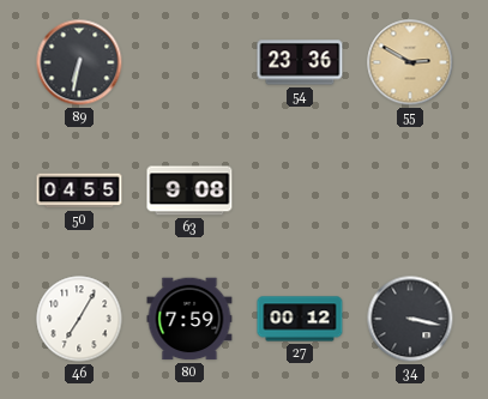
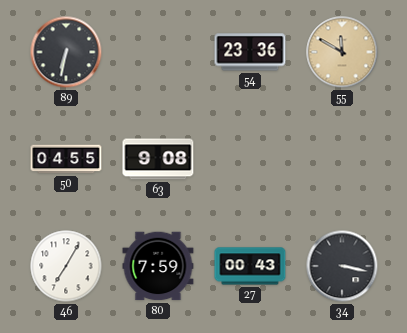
55: 2:50 -> 11:50 (342, 52)
27: 00:12 -> 00:43 (250, 266)
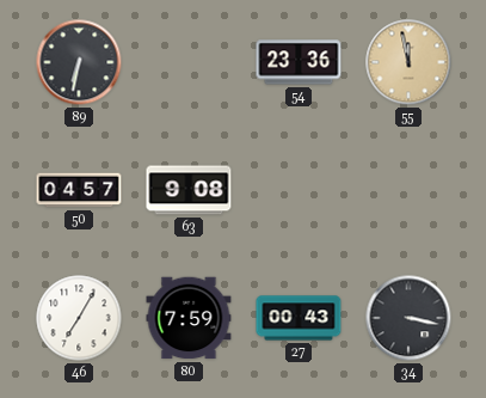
55: 11:50 -> 11:58 (408, 62)
50: 04:55 -> 04:57 (79, 190)
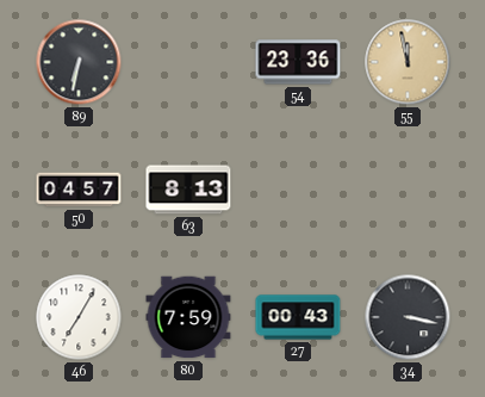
63: 9:08 -> 8:13 (188, 190)
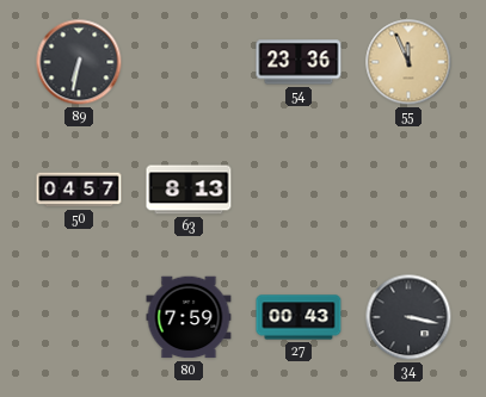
55: 11:58 -> 11:56 (408, 62)
46: 7:05 -> none (79, 317)
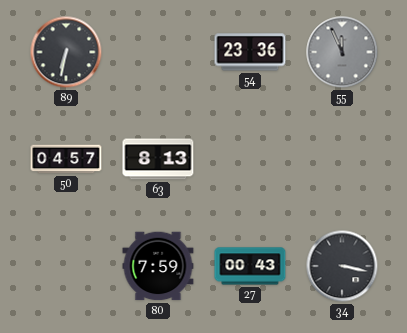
55 dial: champagne -> grey (342, 52)
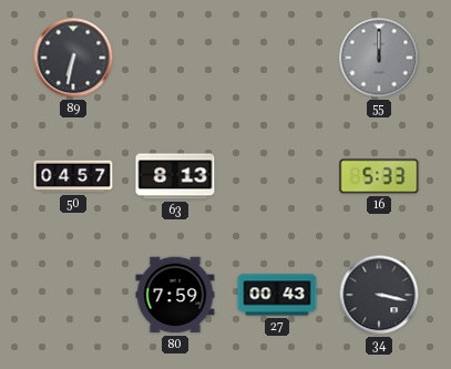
54: 23:36 -> none (250, 52)
55: 11:56 -> 12:00 (379, 58)
16: none -> 5:33 (379, 176)
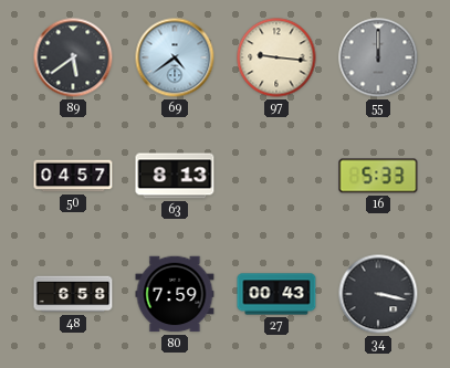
89: 6:32 -> 5:39 (73, 57)
69: none -> 4:39 (175, 57)
97: none -> 9:16 (276, 57)
48: none -> 6:58 (73, 294)
